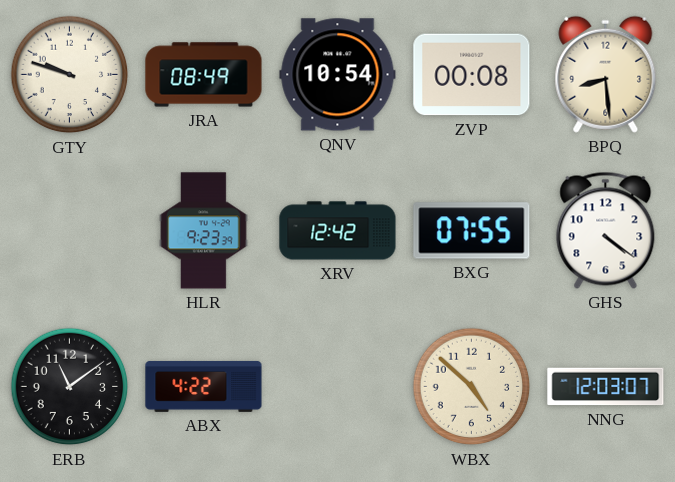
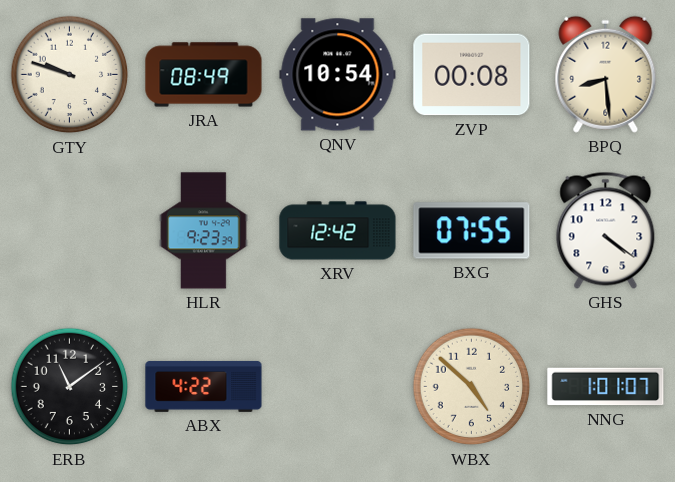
NNG: 12:03 -> 1:01 (606, 387)
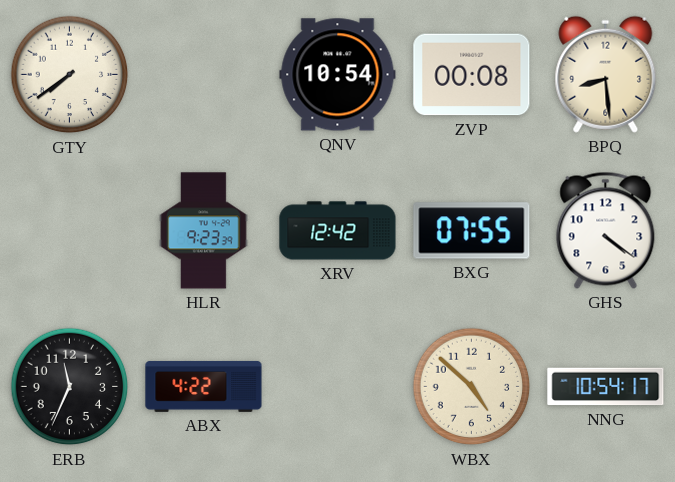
GTY: 9:48 -> 7:39 (70, 75)
JRA: 08:49 -> none (204, 75)
ERB: 11:09 -> 11:34 (70, 387)
NNG: 1:01 -> 10:54 (606, 387)
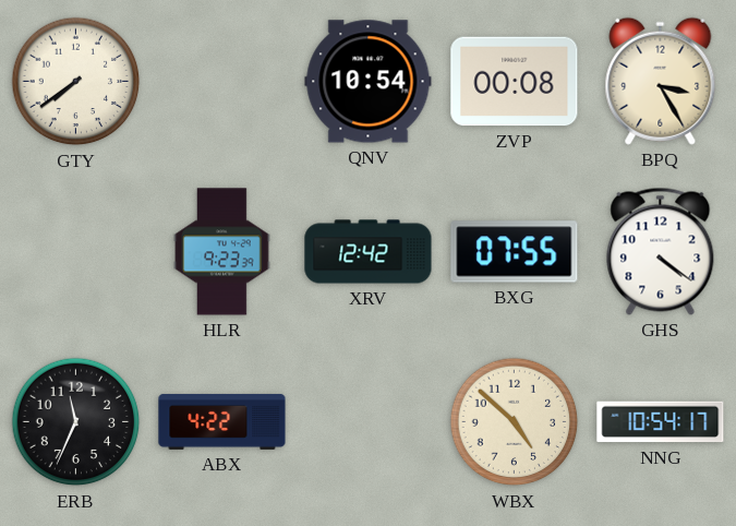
BPQ: 8:29 -> 3:25 (661, 81)
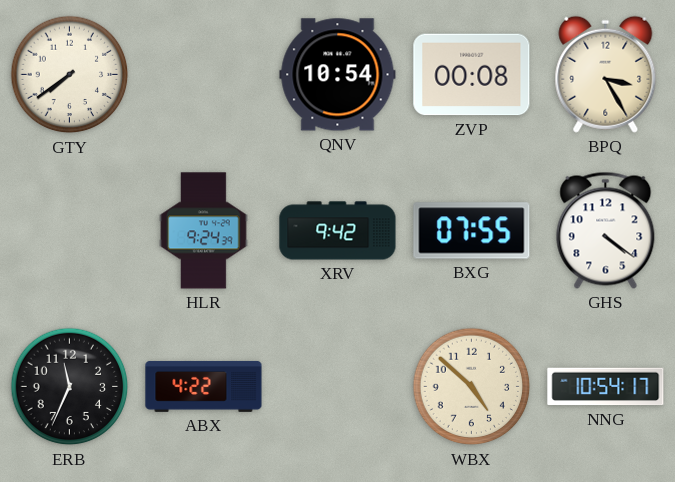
HLR: 9:23 -> 9:24 (204, 231)
XRV: 12:42 -> 9:42 (338, 231)
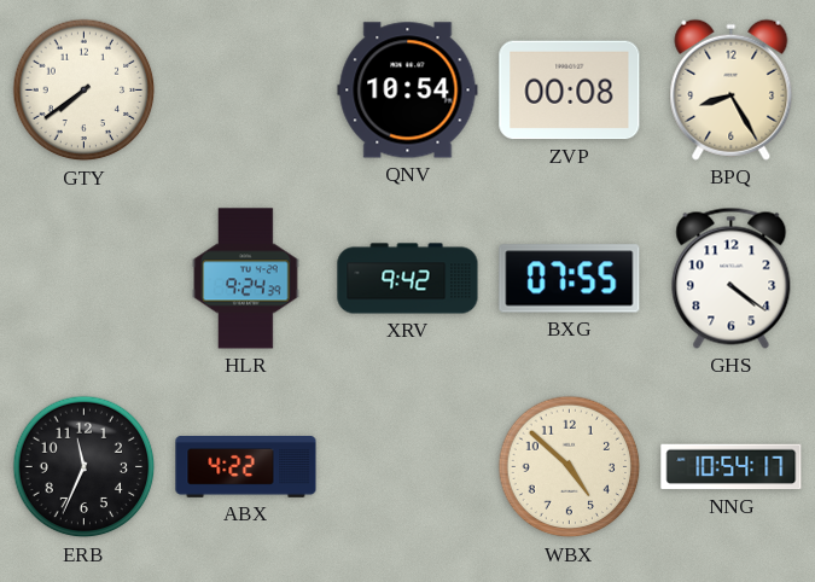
BPQ: 3:25 -> 8:25 (732, 89)
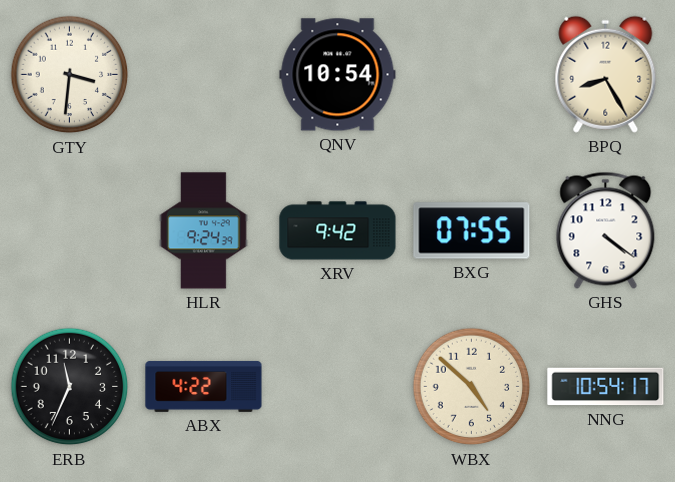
GTY: 7:39 -> 3:31 (70, 75)
ZVP: 00:08 -> none (570, 91)
